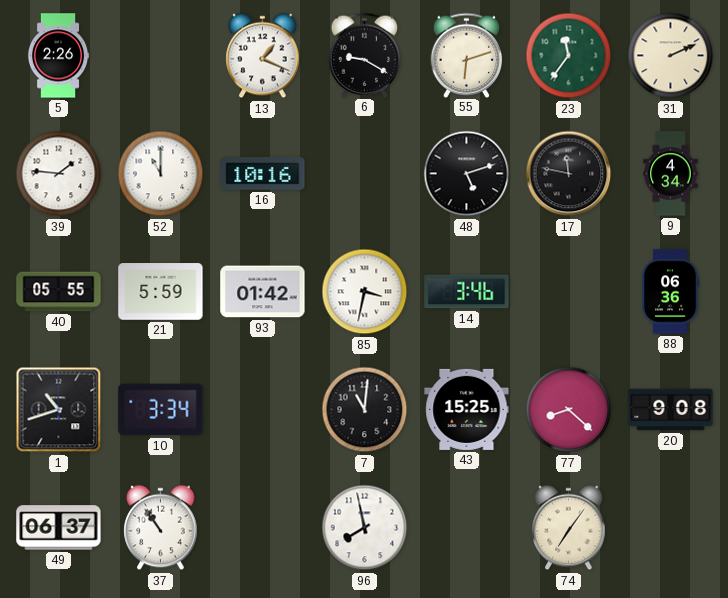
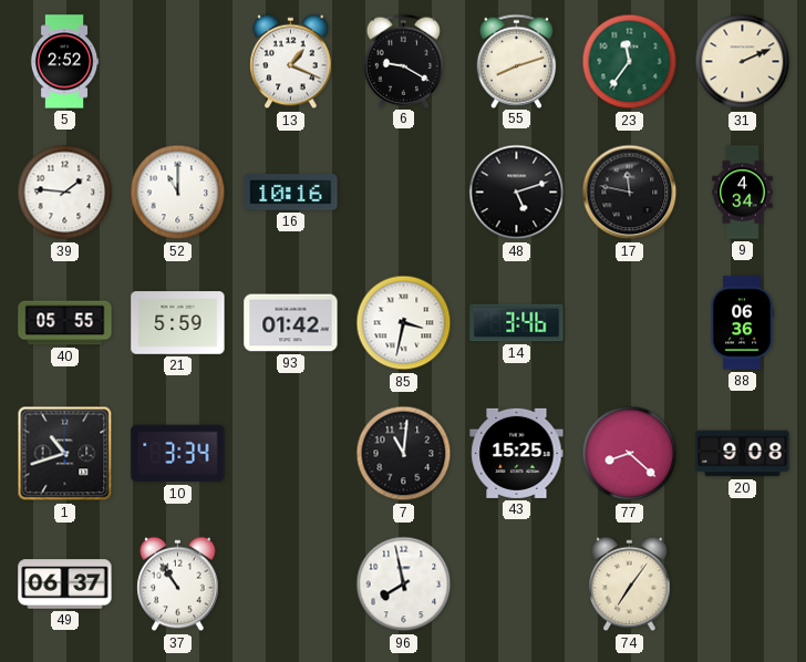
5: 2:26 -> 2:52 (64, 62)
55: 6:12 -> 8:12 (517, 61)
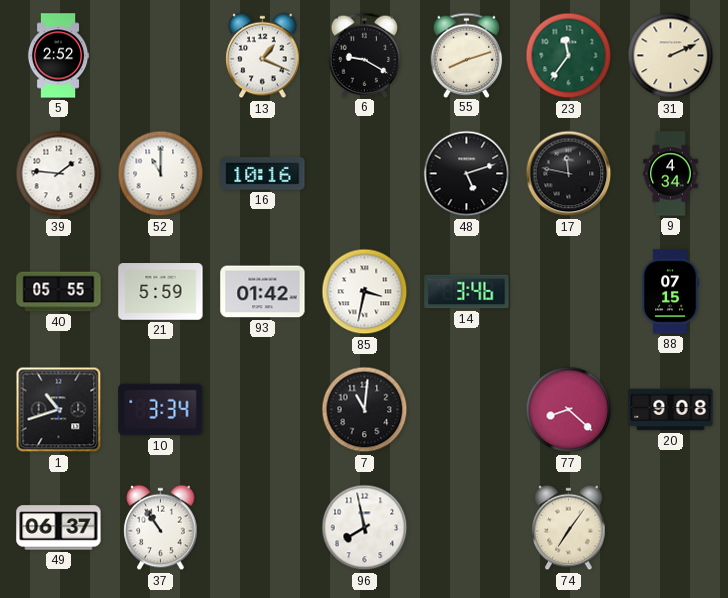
88: 06:36 -> 07:15 (670, 292)
43: 15:25 -> none (517, 453)
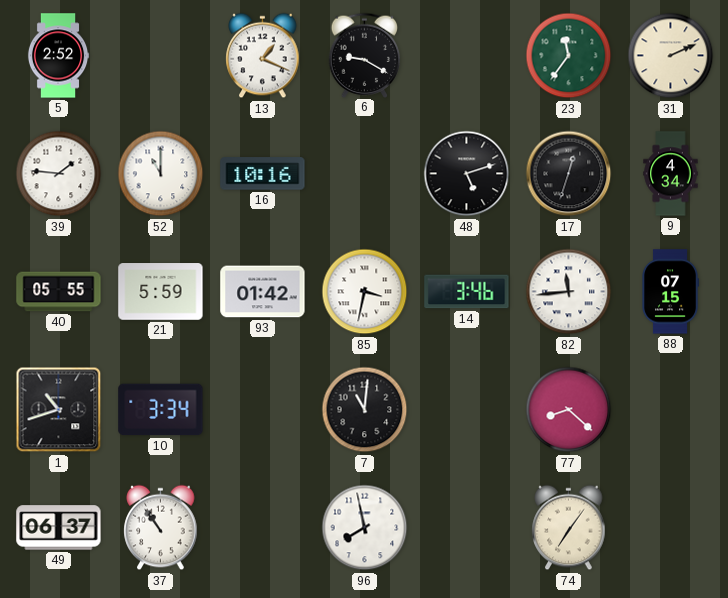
55: 8:12 -> none (467, 55)
17: 11:47 -> 12:33 (569, 174)
82: none -> 11:44 (569, 292)
20: 9:08 -> none (671, 410)
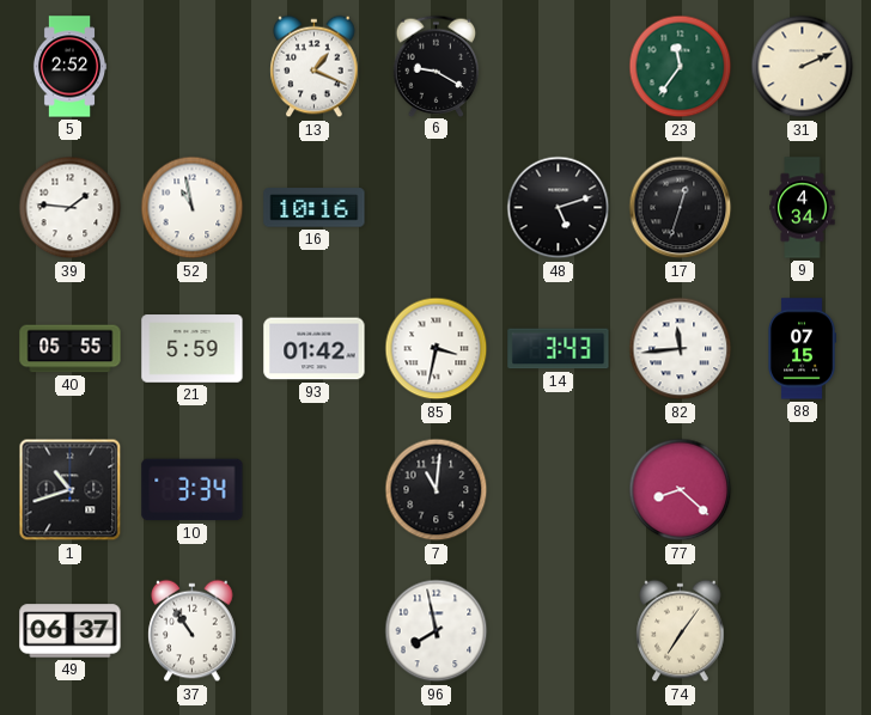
52: 11:00 -> 10:58 (193, 208)
14: 3:46 -> 3:43 (559, 349)
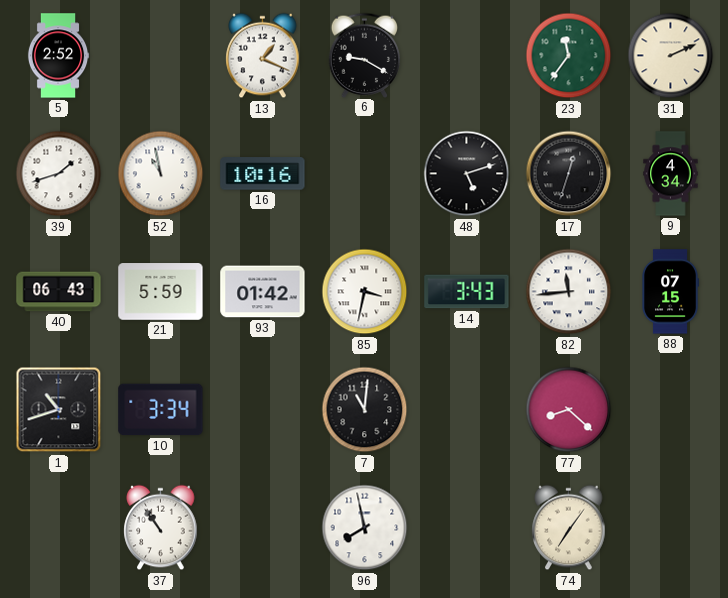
39: 1:46 -> 1:42 (59, 174)
40: 05:55 -> 06:43 (59, 292)
49: 06:37 -> none (71, 631)
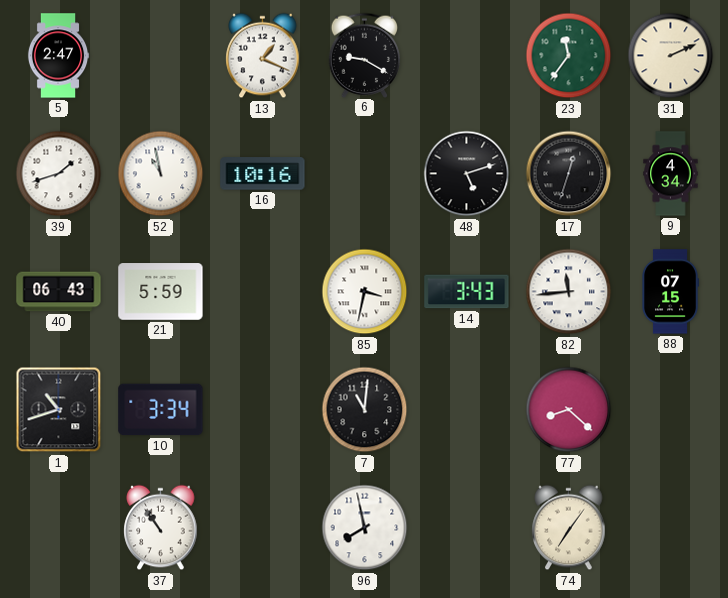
5: 2:52 -> 2:47 (58, 56)
93: 01:42 -> none (263, 292)
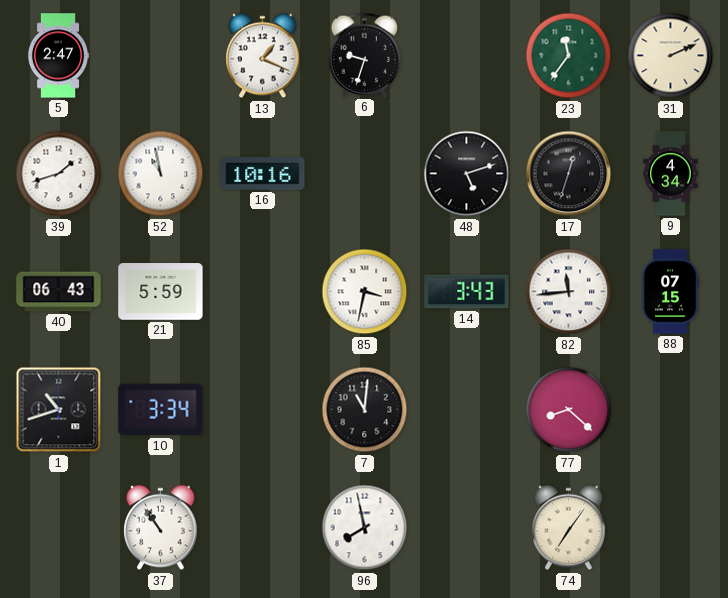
6: 9:20 -> 9:33 (365, 55)
